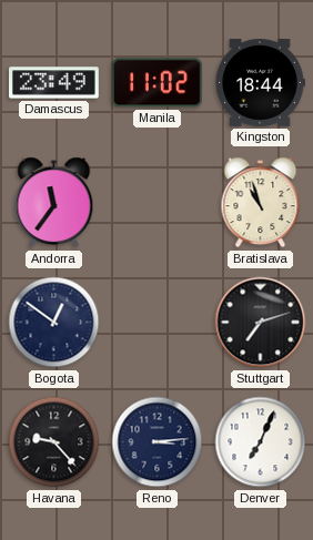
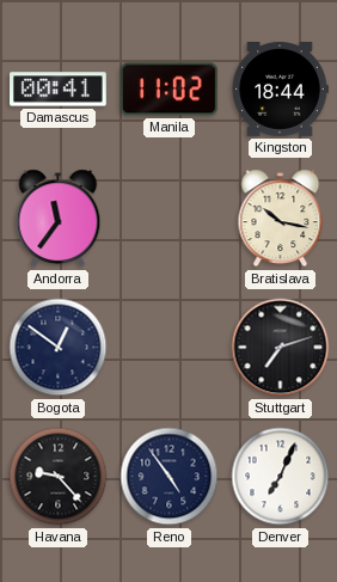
Damascus: 23:49 -> 00:41 (59, 90)
Bratislava: 10:57 -> 10:17 (281, 219)
Reno: 3:14 -> 4:54 (170, 477)
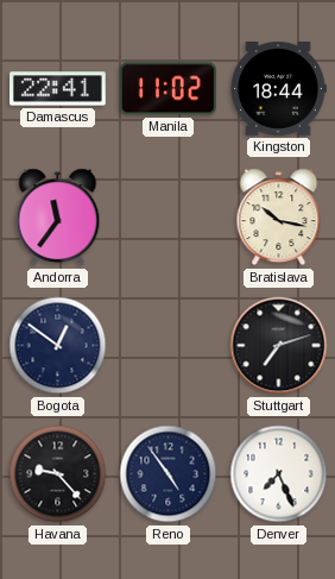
Damascus: 00:41 -> 22:41 (58, 89)
Denver: 7:04 -> 7:26 (279, 474)
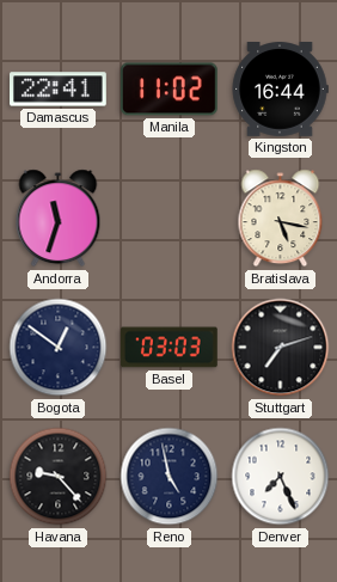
Kingston: 18:44 -> 16:44 (280, 90)
Andorra: 11:36 -> 11:33 (59, 219)
Bratislava: 10:17 -> 5:17 (281, 219)
Basel: none -> 03:03 (170, 348)
Reno: 4:54 -> 4:58 (170, 477)
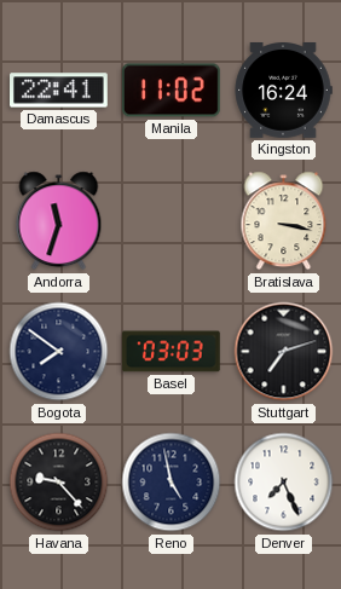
Kingston: 16:44 -> 16:24 (283, 91)
Bratislava: 5:17 -> 3:17 (284, 221)
Bogota: 12:51 -> 7:51 (59, 352)
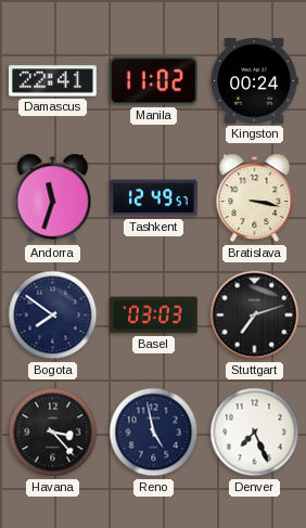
Kingston: 16:24 -> 00:24 (254, 81)
Tashkent: none -> 12:49 (154, 198)
Havana: 9:23 -> 3:23 (53, 433)
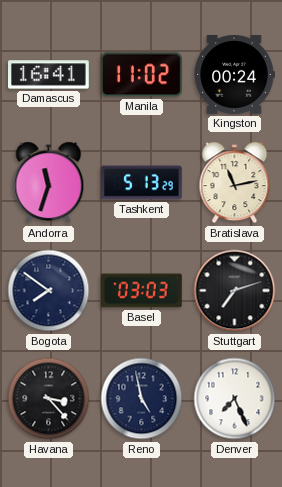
Damascus: 22:41 -> 16:41 (49, 75)
Tashkent: 12:49 -> 5:13 (142, 183)
Bratislava: 3:17 -> 11:13 (235, 183)
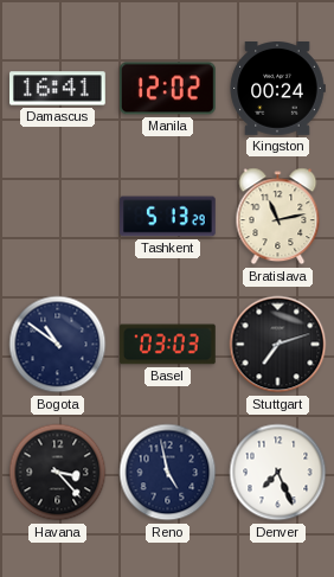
Manila: 11:02 -> 12:02 (168, 89)
Andorra: 11:33 -> none (49, 183)
Bogota: 7:51 -> 10:51 (58, 345)
